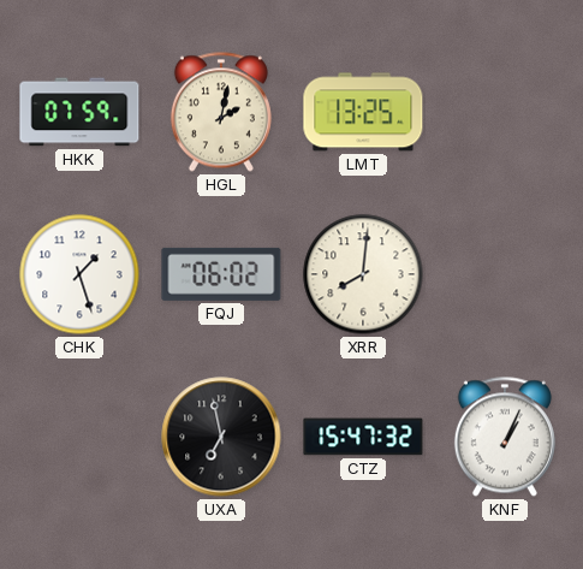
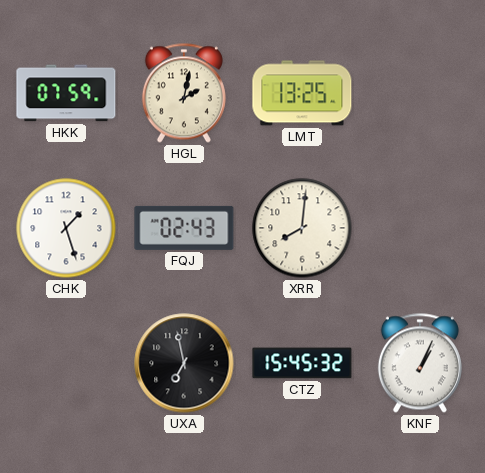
FQJ: 06:02 -> 02:43 (184, 228)
CTZ: 15:47 -> 15:45 (302, 363)
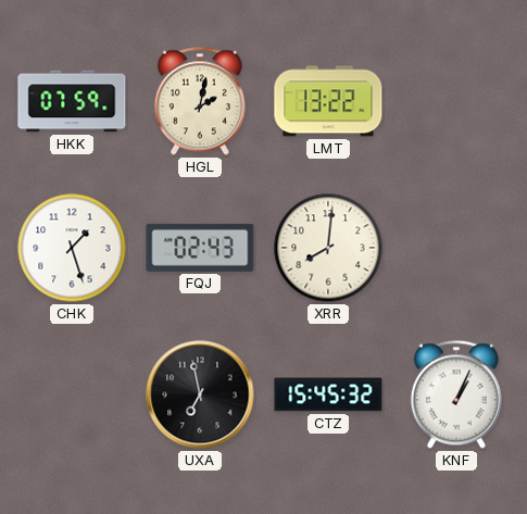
LMT: 13:25 -> 13:22 (328, 101)
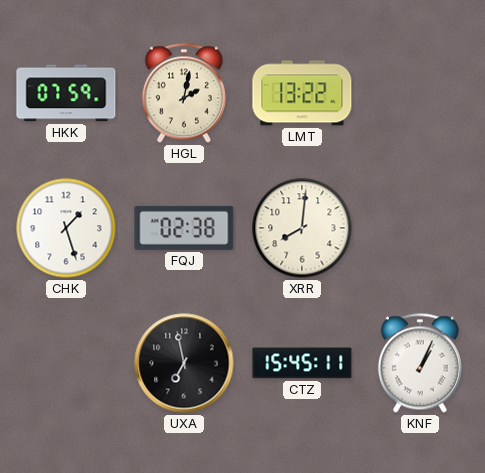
FQJ: 02:43 -> 02:38 (184, 228)
CTZ: 15:45:32 -> 15:45:11 (302, 363)
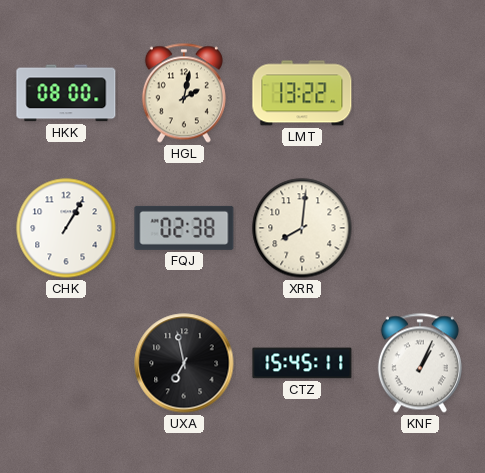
HKK: 07:59 -> 08:00 (66, 93)
CHK: 1:27 -> 1:05 (66, 228)
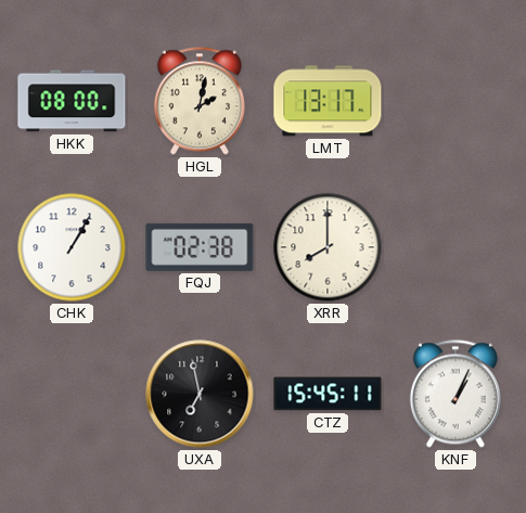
LMT: 13:22 -> 13:17 (328, 101)
XRR: 8:01 -> 8:00 (328, 247)
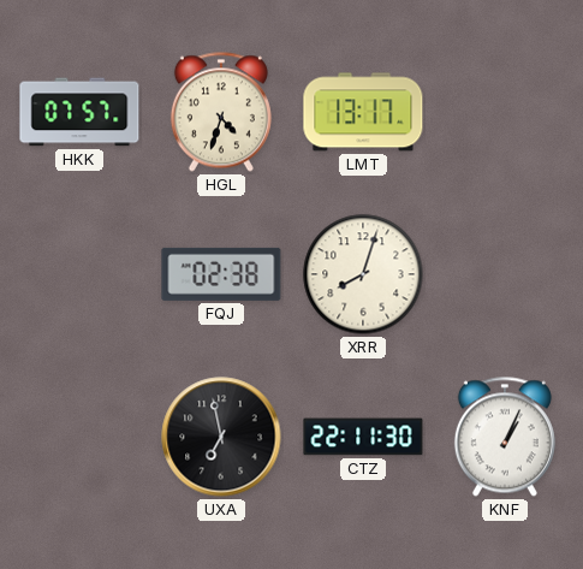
HKK: 08:00 -> 07:57 (79, 112)
HGL: 2:02 -> 4:33 (221, 112)
CHK: 1:05 -> none (72, 247)
XRR: 8:00 -> 8:03 (363, 274)
CTZ: 15:45 -> 22:11 (363, 437)
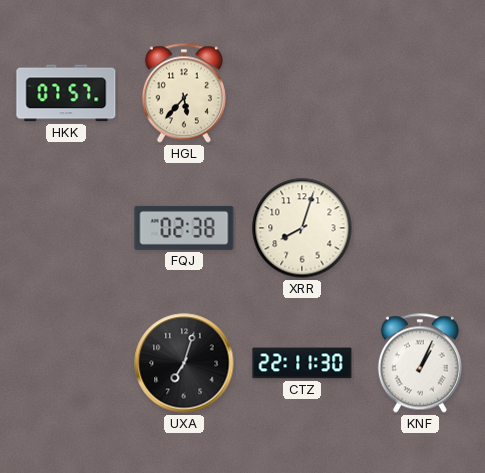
HGL: 4:33 -> 5:37 (184, 93)
LMT: 13:17 -> none (363, 112)
UXA: 6:58 -> 7:03 (184, 363)
